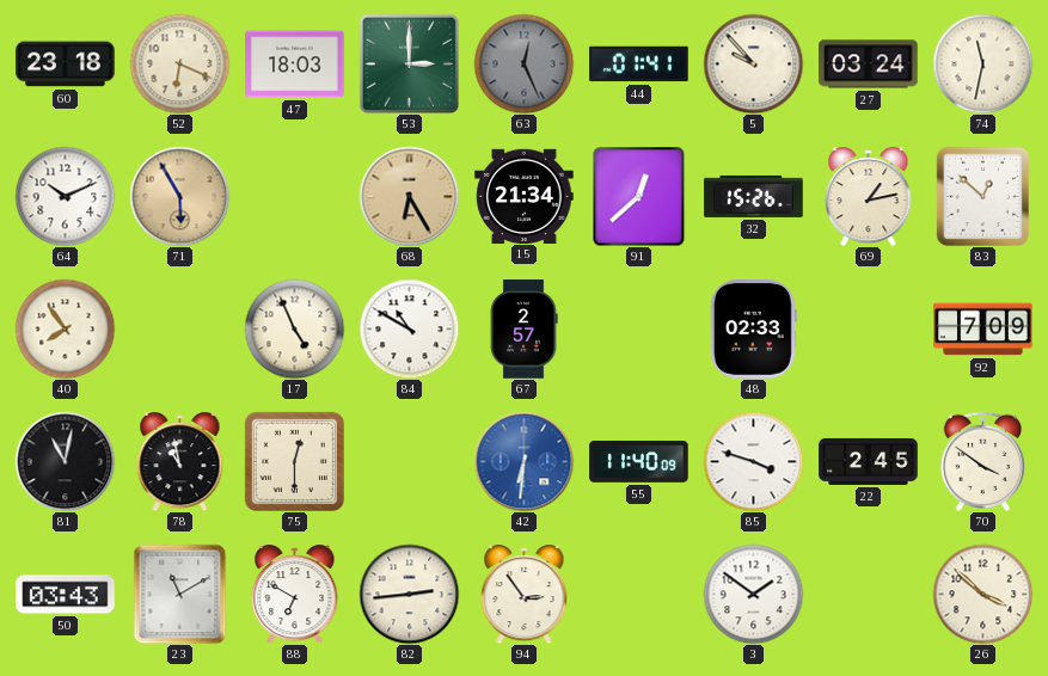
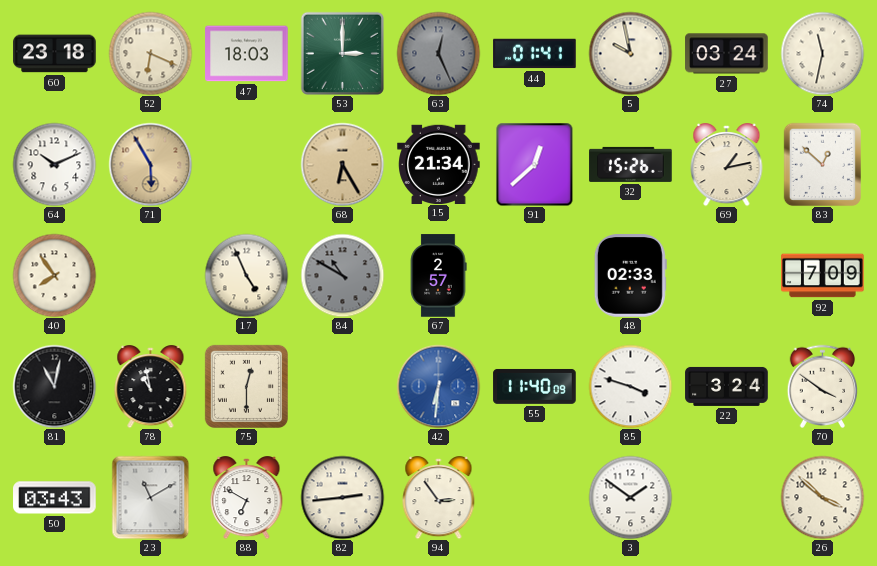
5: 9:53 -> 9:58 (630, 53)
84 dial: white -> grey (342, 275)
22: 2:45 -> 3:24 (727, 386)
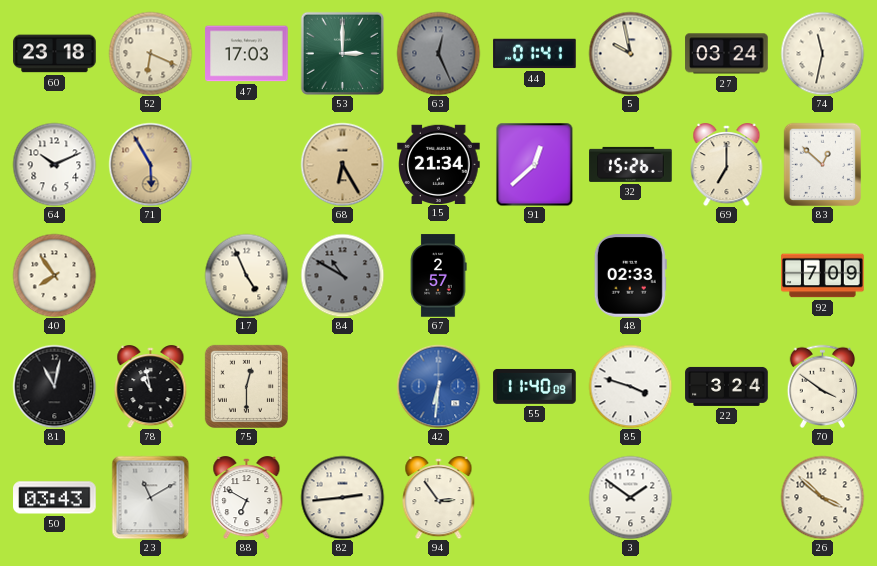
47: 18:03 -> 17:03 (247, 54)
69: 1:13 -> 7:00 (727, 165)
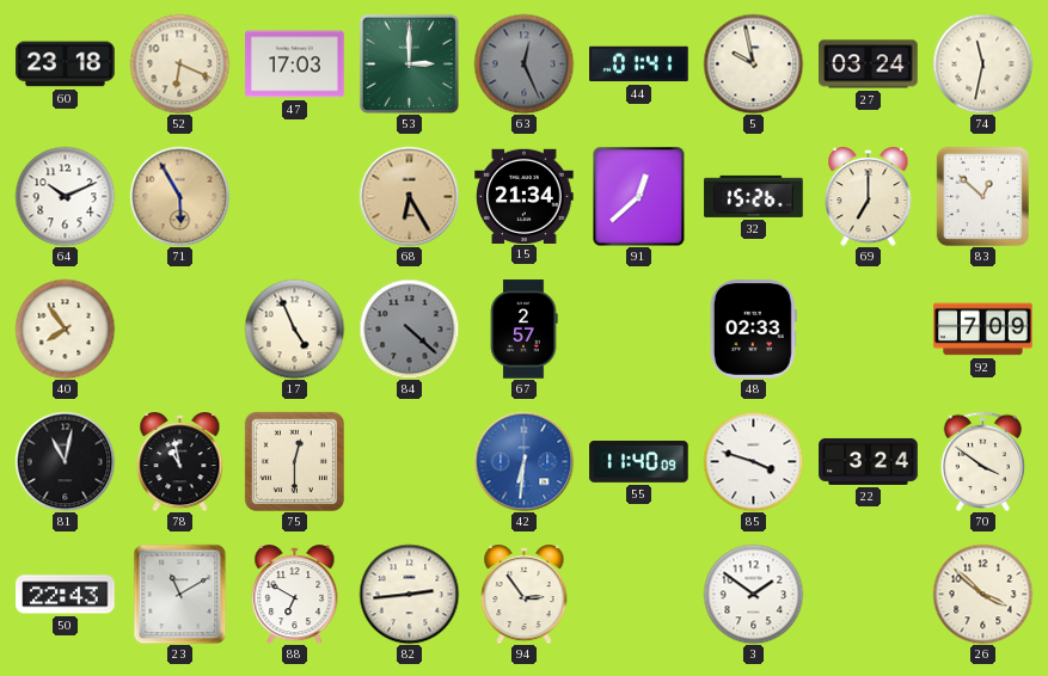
84: 10:50 -> 4:22 (409, 328)
50: 03:43 -> 22:43 (66, 595)
